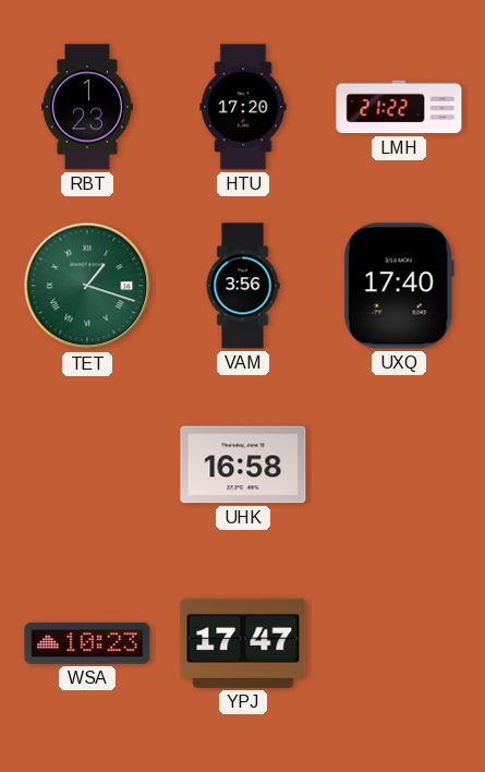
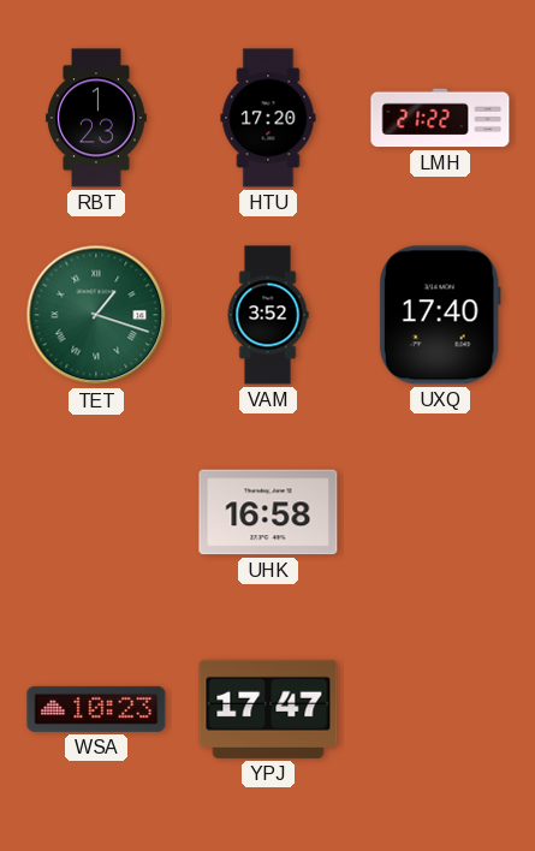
VAM: 3:56 -> 3:52 (268, 315)
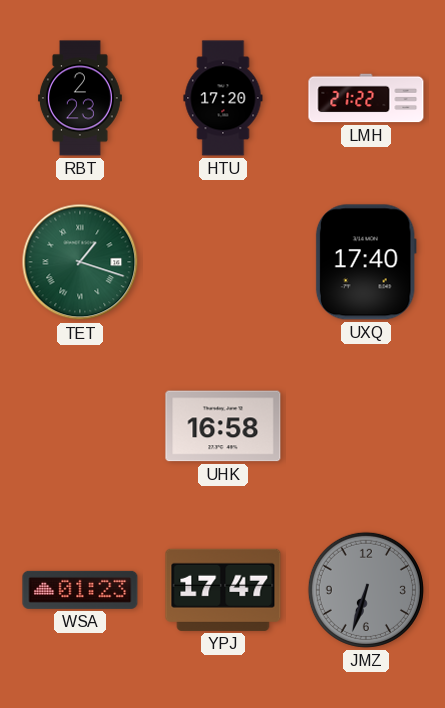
RBT: 1:23 -> 2:23 (80, 98)
VAM: 3:52 -> none (268, 315)
WSA: 10:23 -> 01:23 (80, 590)
JMZ: none -> 6:33 (366, 590)
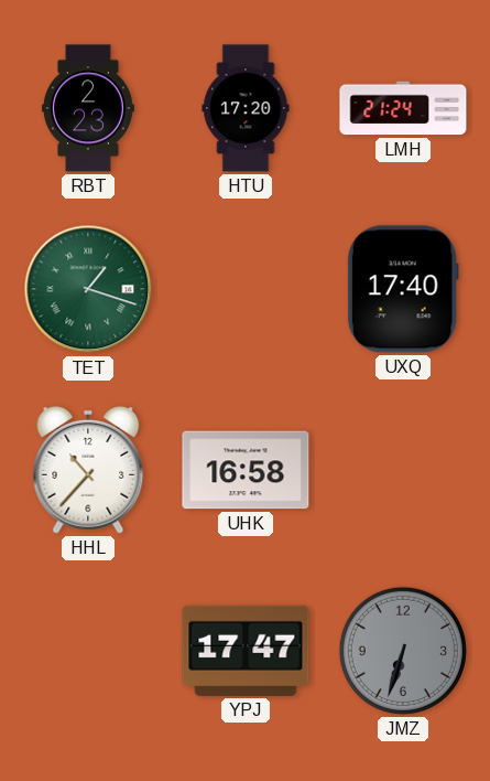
LMH: 21:22 -> 21:24 (403, 108)
HHL: none -> 10:37 (88, 470)
WSA: 01:23 -> none (80, 590)
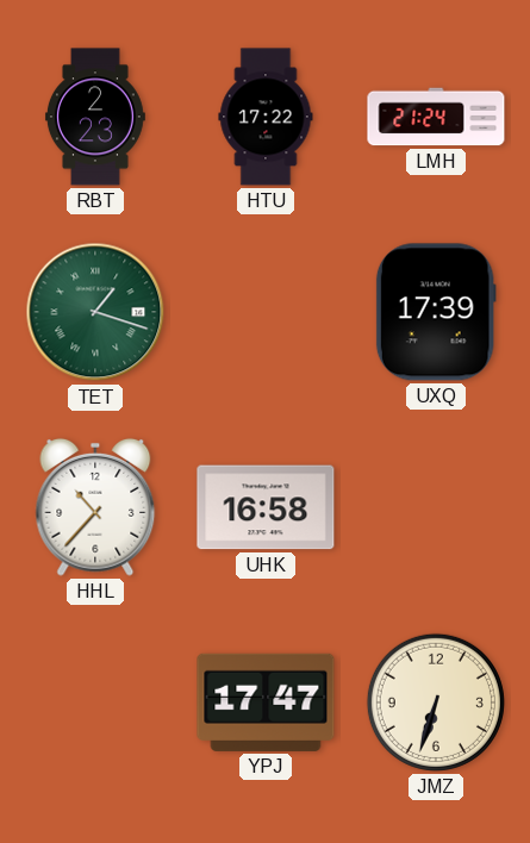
HTU: 17:20 -> 17:22 (266, 117)
UXQ: 17:40 -> 17:39 (436, 312)
JMZ dial: grey -> cream (436, 702)
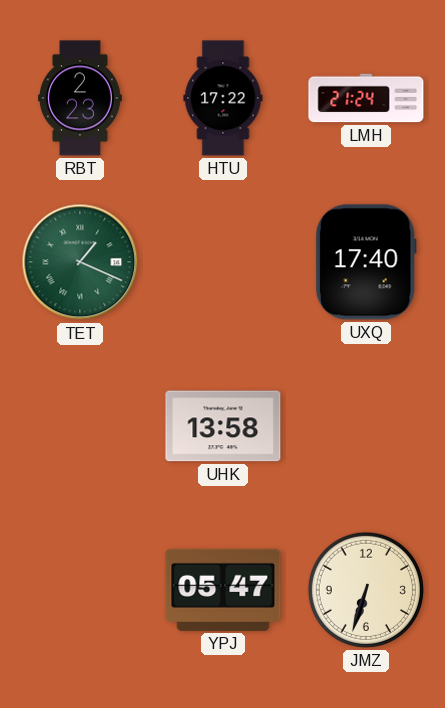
TET: 1:18 -> 1:19 (80, 262)
UXQ: 17:39 -> 17:40 (366, 262)
HHL: 10:37 -> none (95, 507)
UHK: 16:58 -> 13:58 (223, 426)
YPJ: 17:47 -> 05:47 (223, 590)
